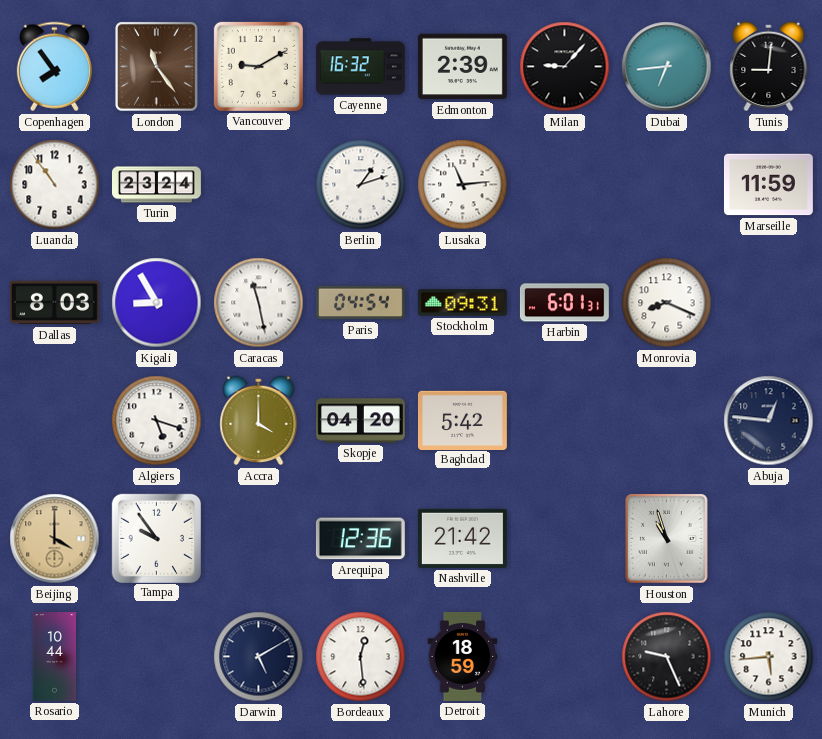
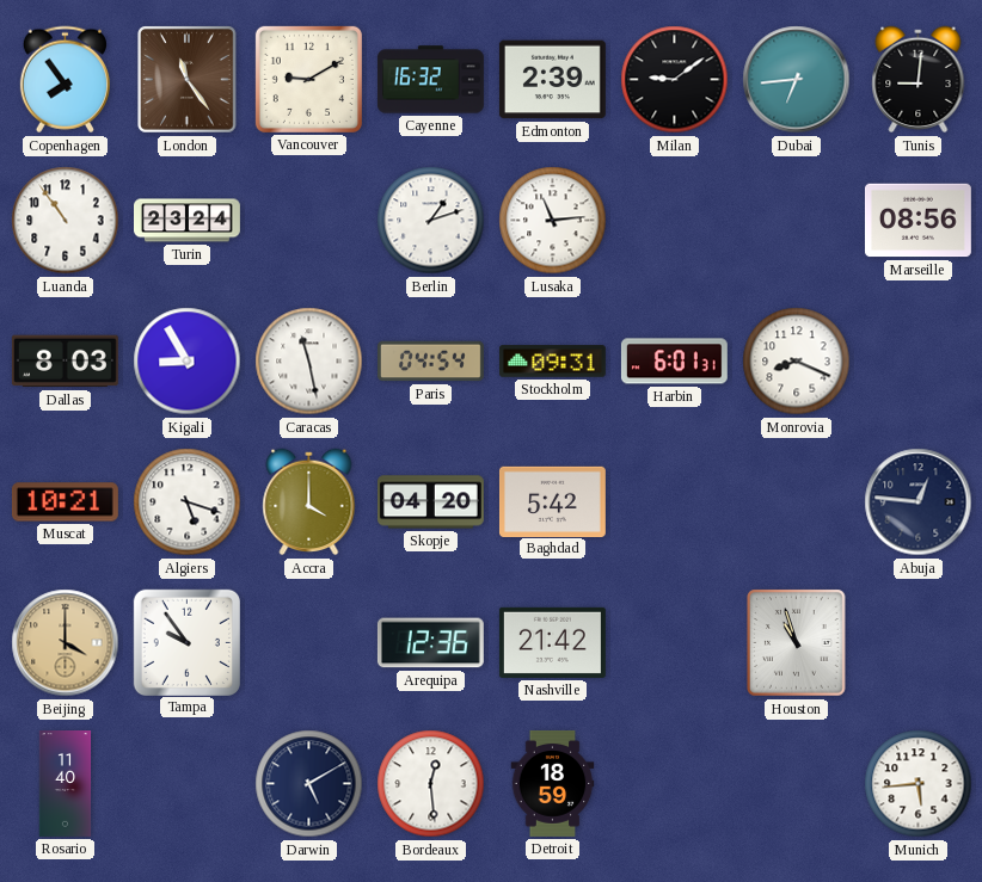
Milan: 9:07 -> 9:09 (675, 80)
Marseille: 11:59 -> 08:56 (917, 221)
Muscat: none -> 10:21 (65, 502)
Rosario: 10:44 -> 11:40 (66, 784)
Lahore: 9:26 -> none (667, 657)
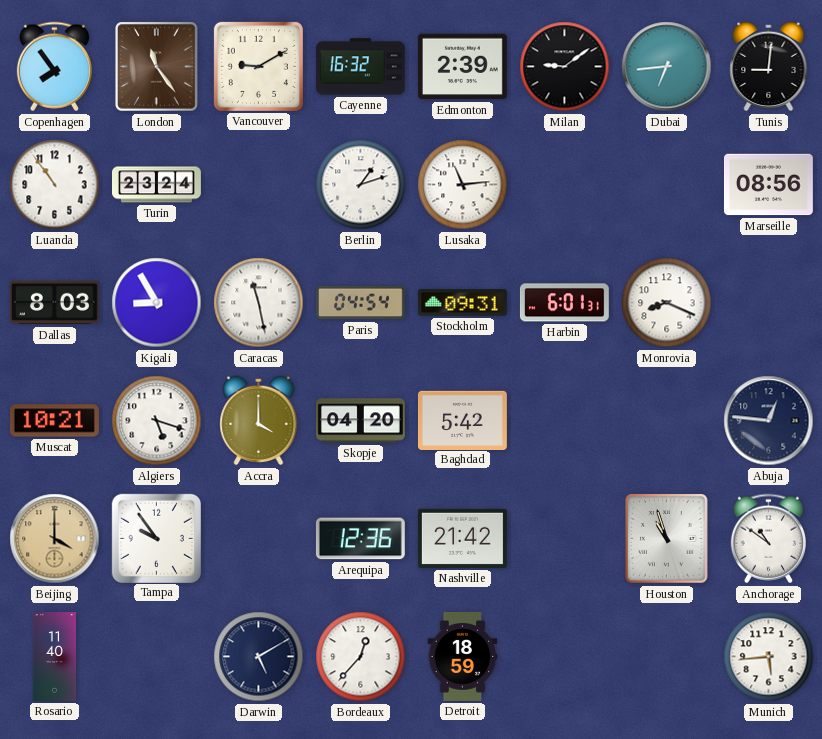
Anchorage: none -> 10:51 (768, 539)
Bordeaux: 12:29 -> 12:37 (361, 657)
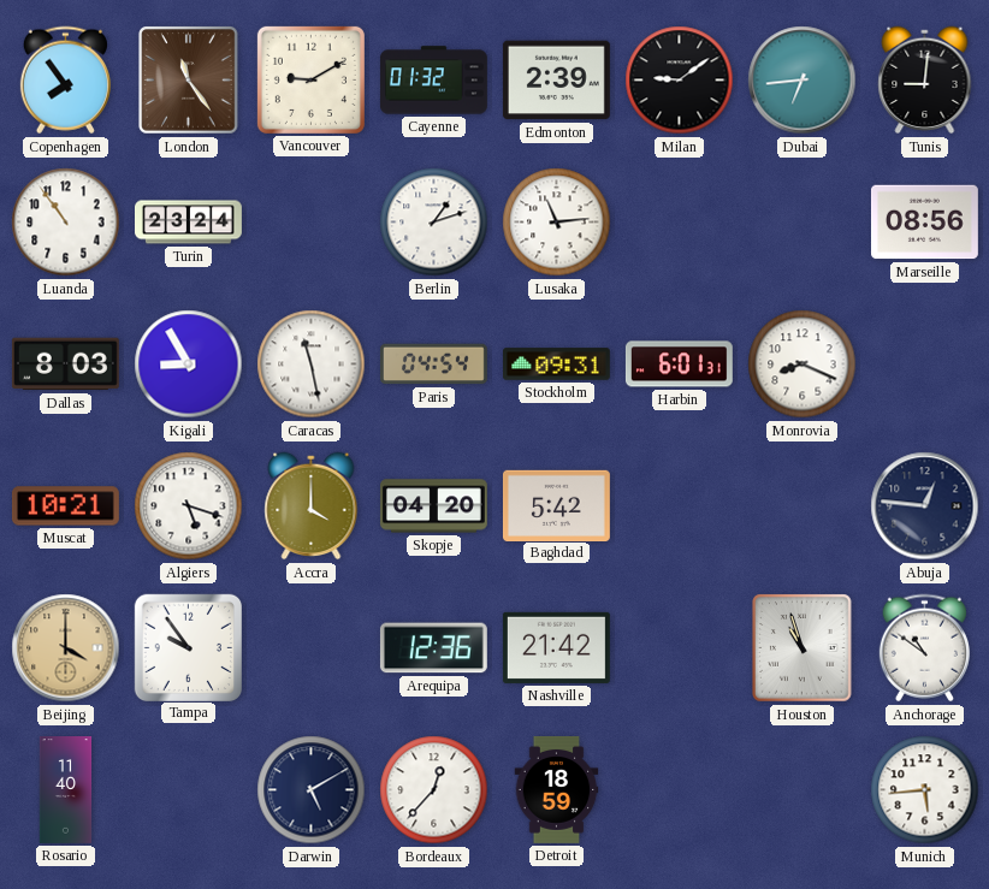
Cayenne: 16:32 -> 01:32 (433, 81)
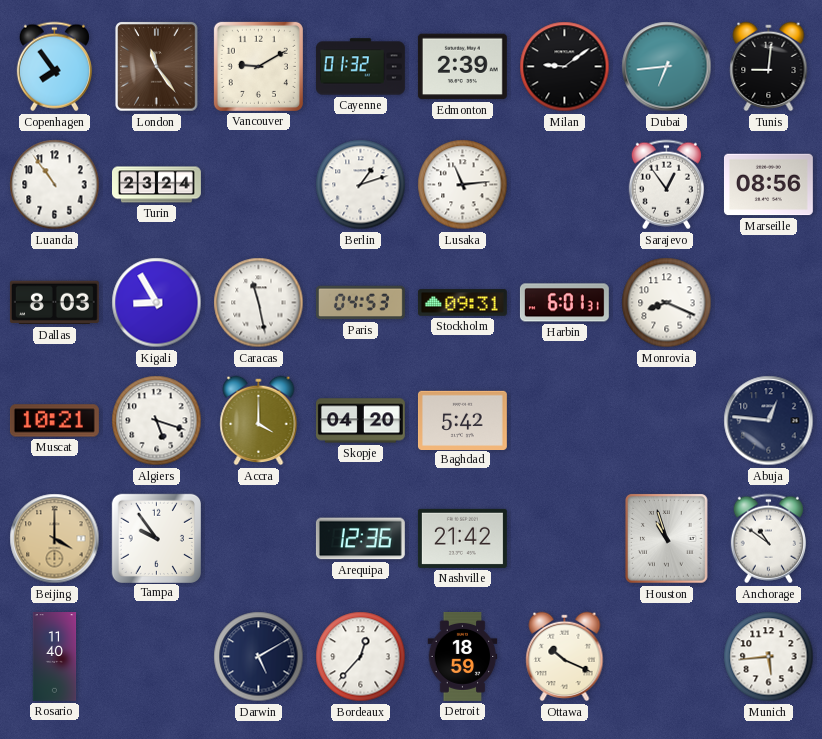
Sarajevo: none -> 12:54 (666, 185)
Paris: 04:54 -> 04:53 (360, 303)
Ottawa: none -> 10:19 (565, 657)
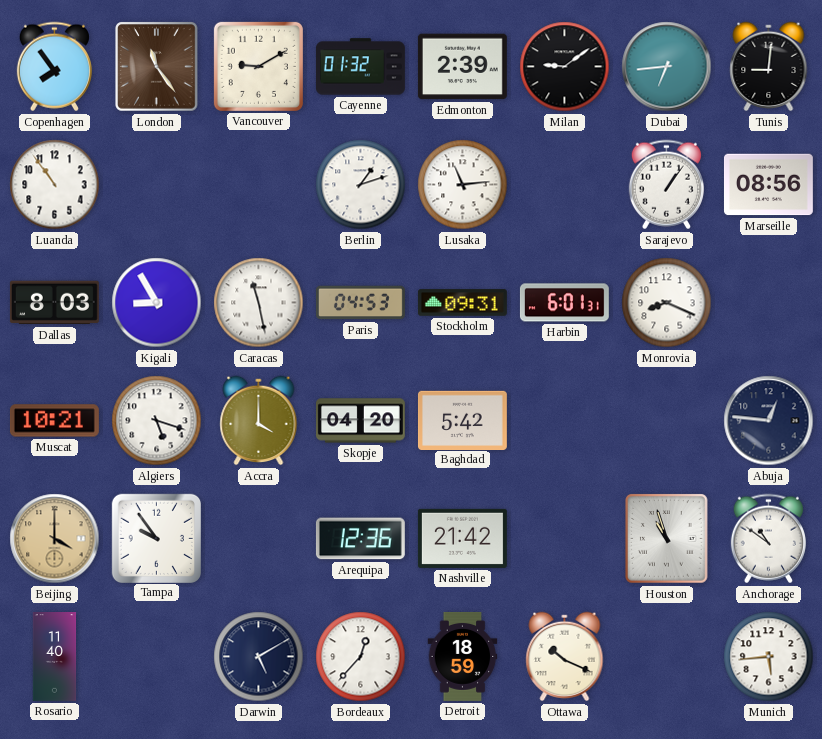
Turin: 23:24 -> none (157, 185)
Sarajevo: 12:54 -> 1:06 (666, 185)
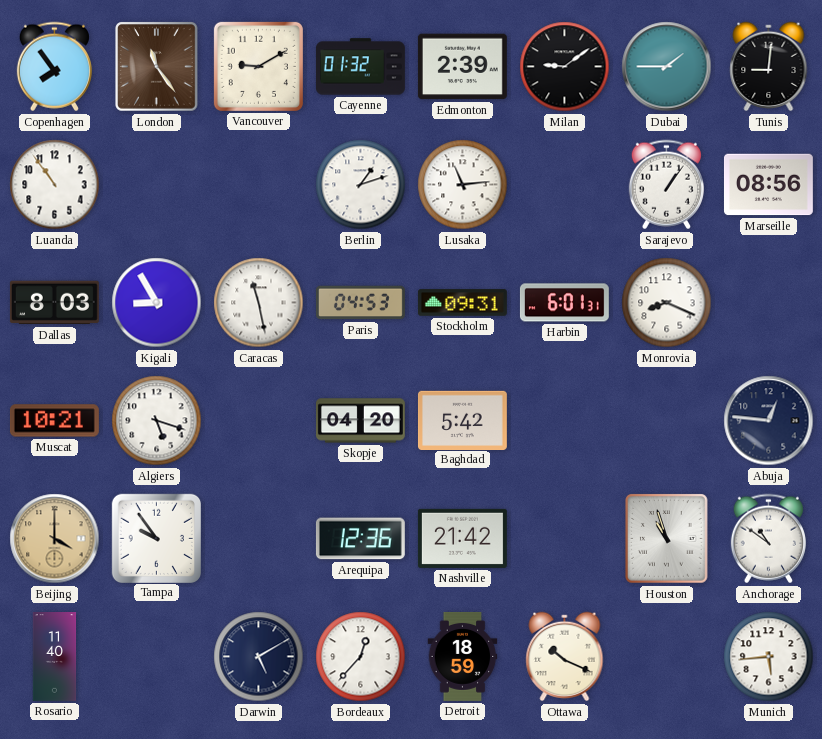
Dubai: 6:44 -> 1:45 (667, 67)
Accra: 4:00 -> none (259, 421)
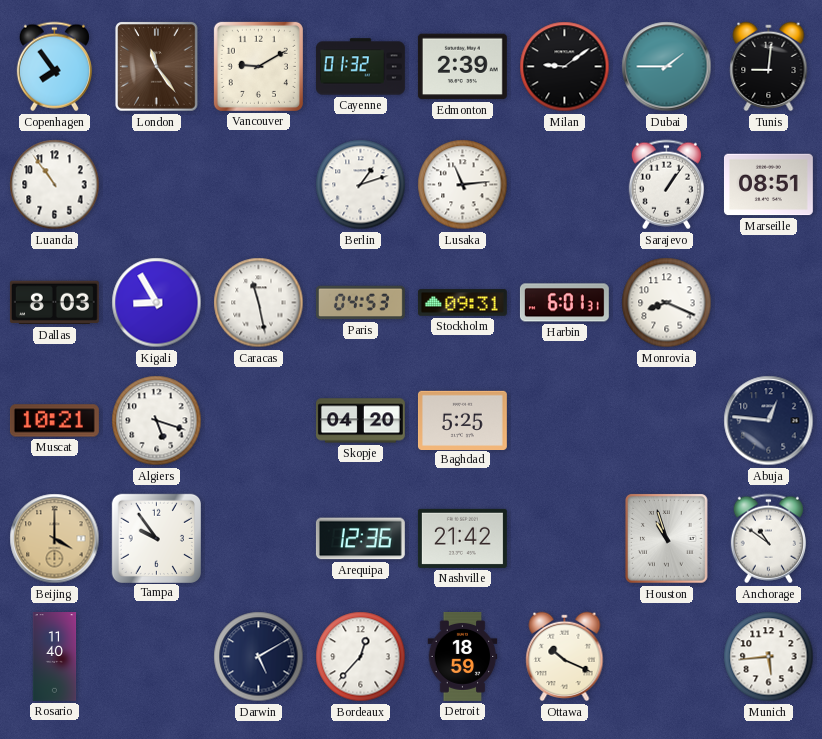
Marseille: 08:56 -> 08:51 (768, 185)
Baghdad: 5:42 -> 5:25 (462, 420)
